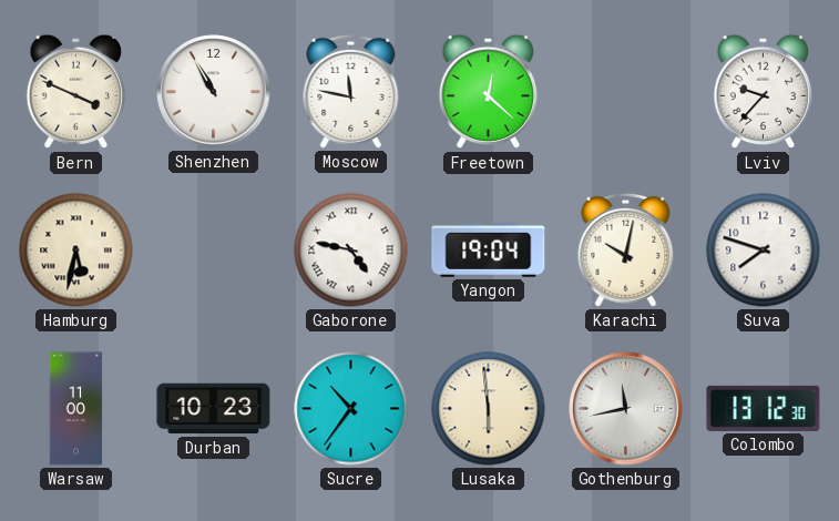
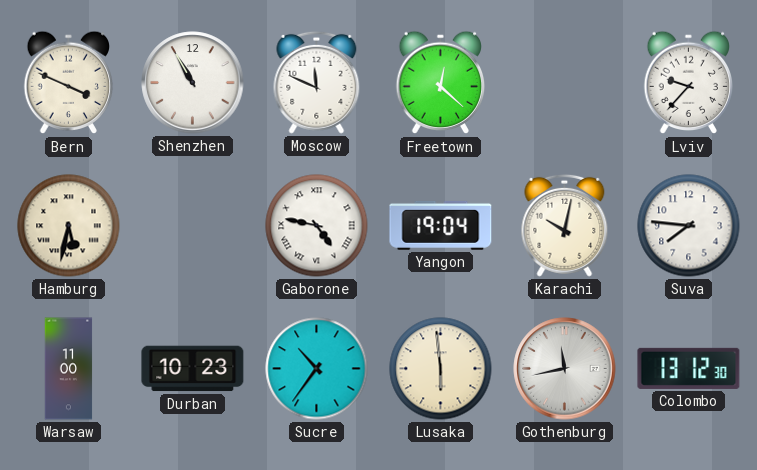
Moscow: 11:47 -> 11:49 (317, 82)
Suva: 7:48 -> 7:46 (689, 226)
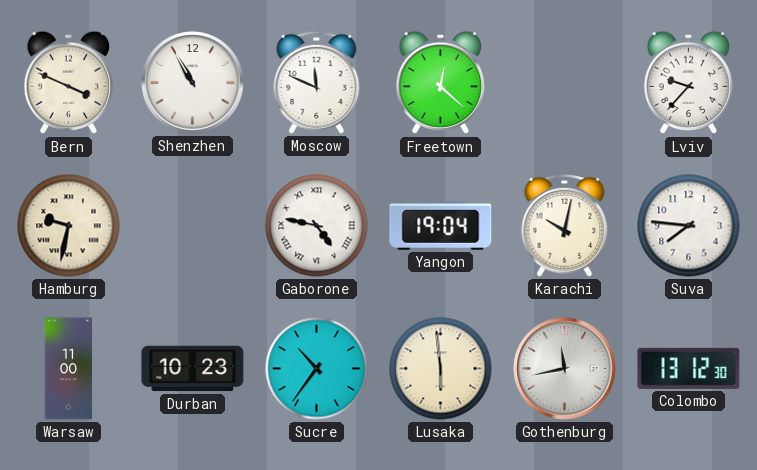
Hamburg: 5:32 -> 9:32 (69, 226)
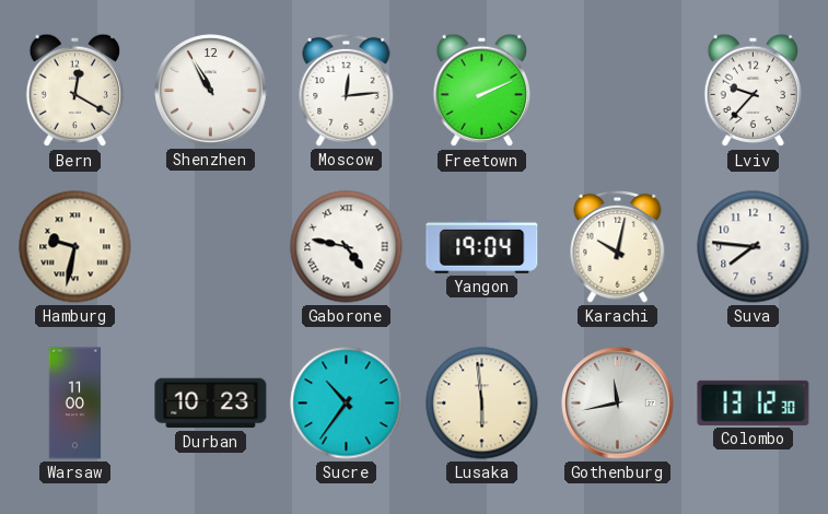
Bern: 3:49 -> 12:20 (75, 91)
Moscow: 11:49 -> 12:14 (347, 90)
Freetown: 12:22 -> 2:11 (482, 91)
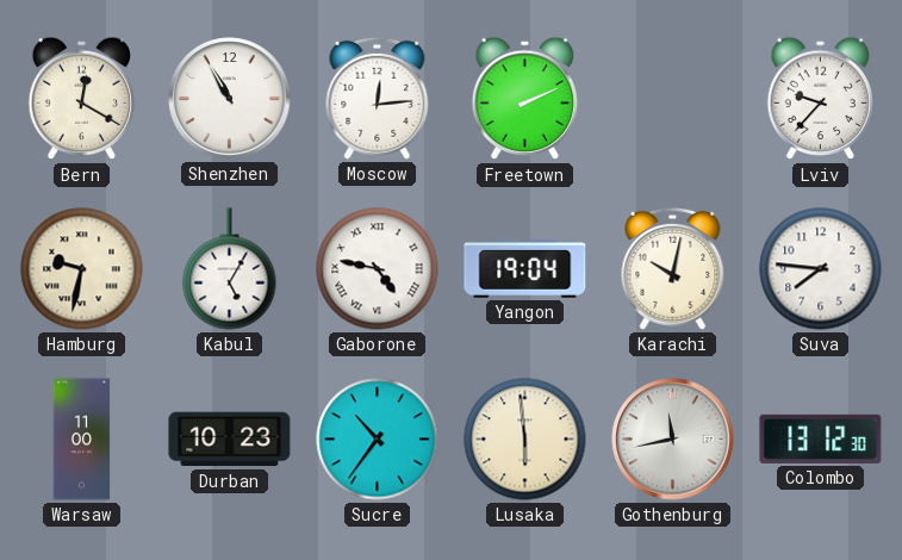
Kabul: none -> 5:05 (230, 269)
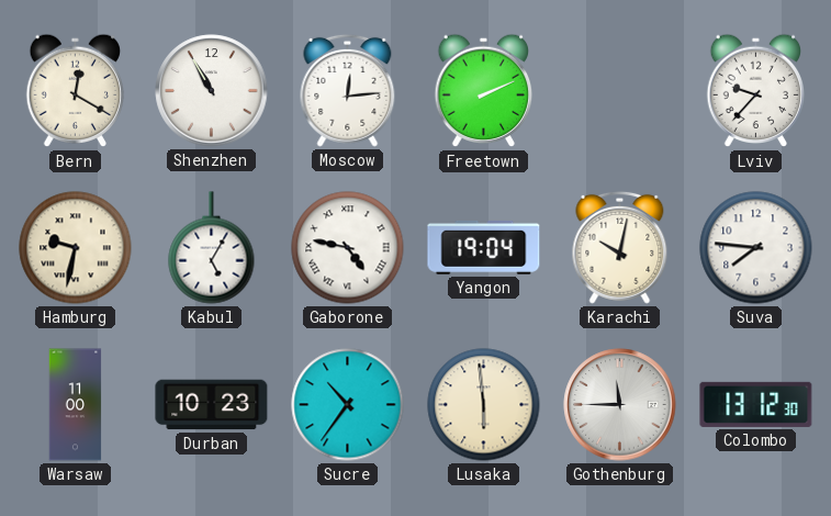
Gothenburg: 11:43 -> 11:45 (620, 405)
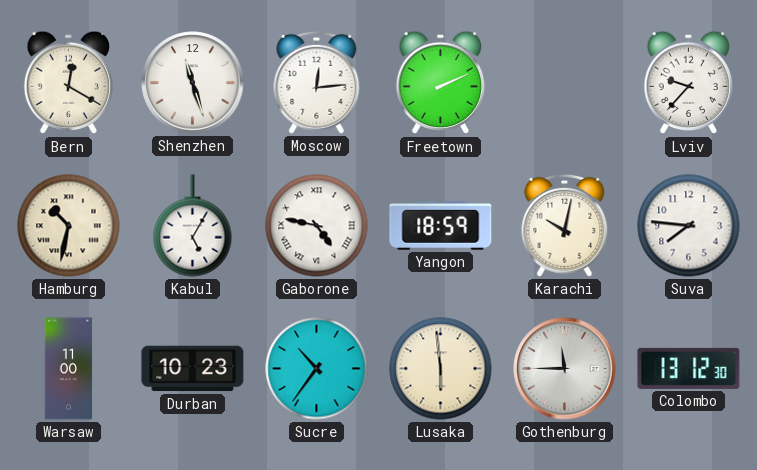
Shenzhen: 10:55 -> 11:27 (193, 83)
Hamburg: 9:32 -> 10:32 (69, 226)
Yangon: 19:04 -> 18:59 (441, 225)
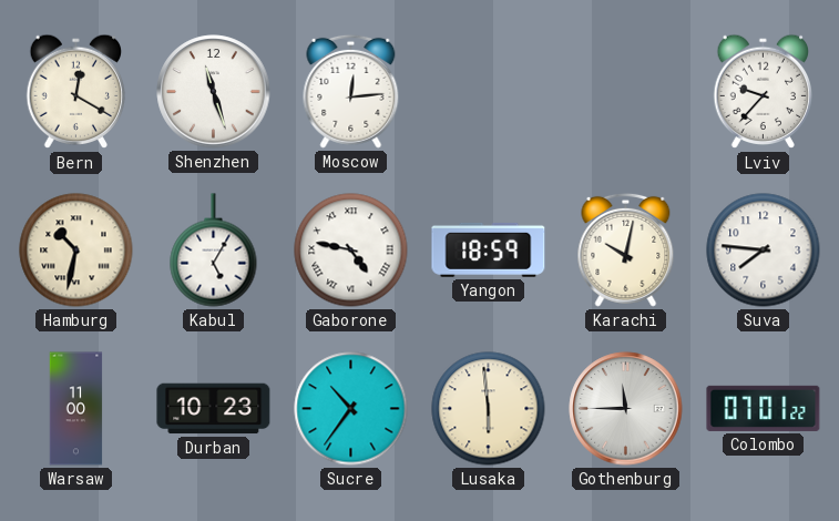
Freetown: 2:11 -> none (441, 83)
Colombo: 13:12 -> 07:01 (764, 408)
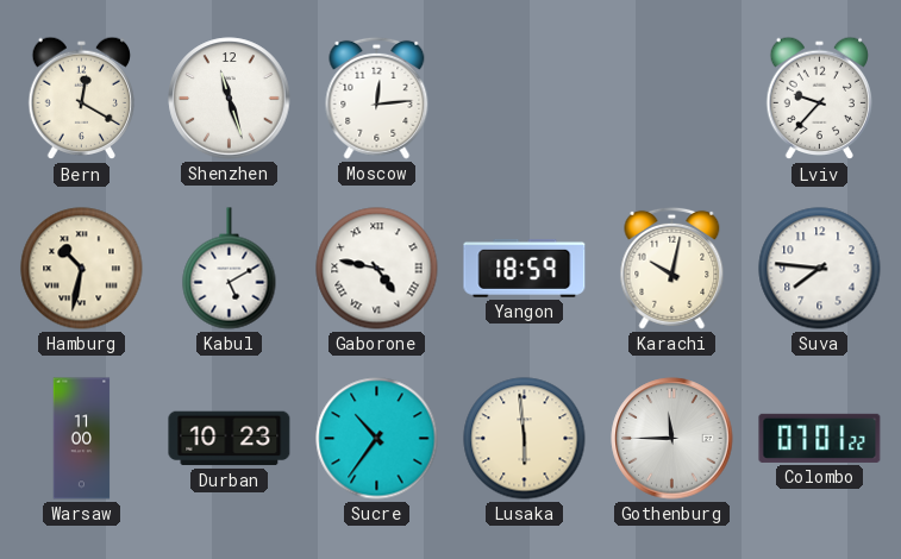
Kabul: 5:05 -> 5:10 (230, 269)
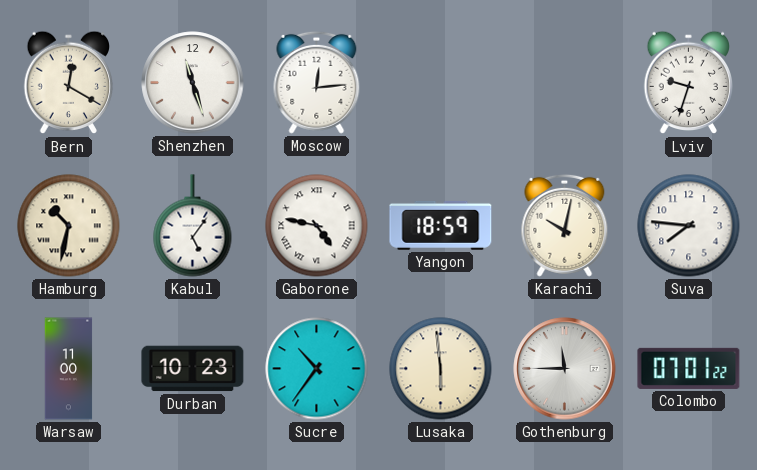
Lviv: 9:37 -> 9:33 (689, 83)
Kabul: 5:10 -> 5:06 (193, 226)
